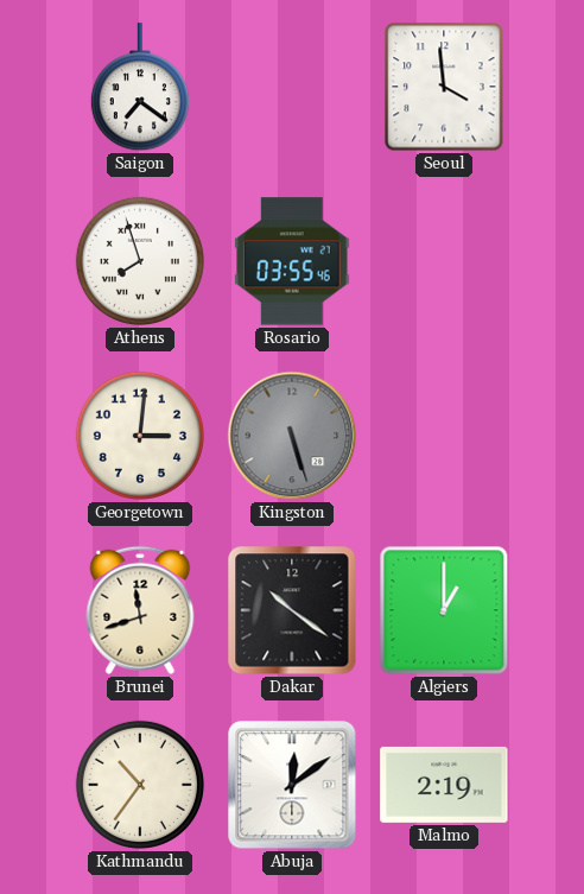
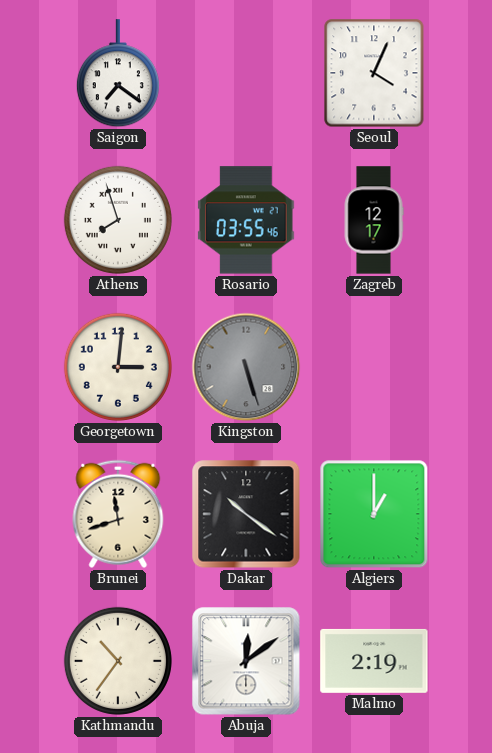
Seoul: 3:59 -> 4:04 (374, 73)
Zagreb: none -> 12:17 (374, 220)
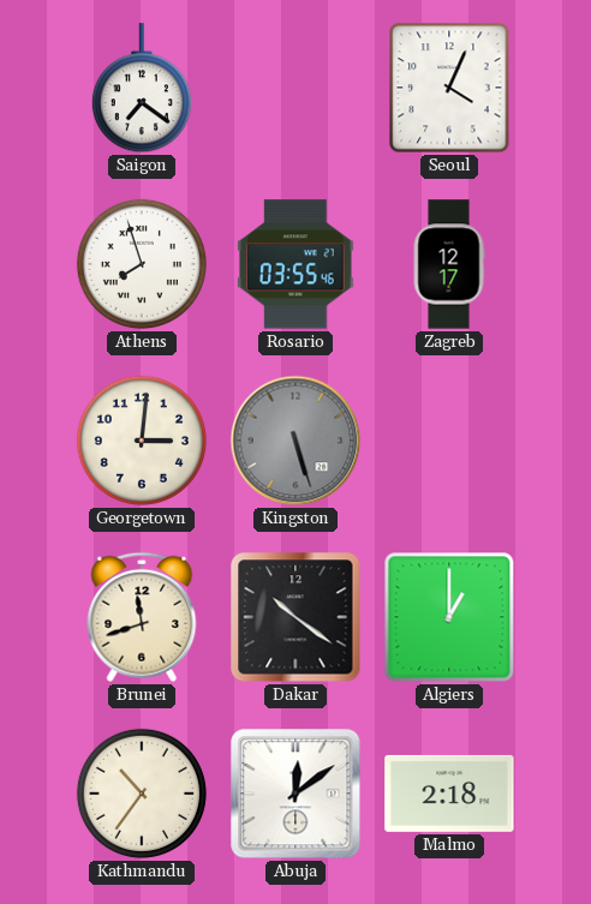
Malmo: 2:19 -> 2:18 (449, 794)
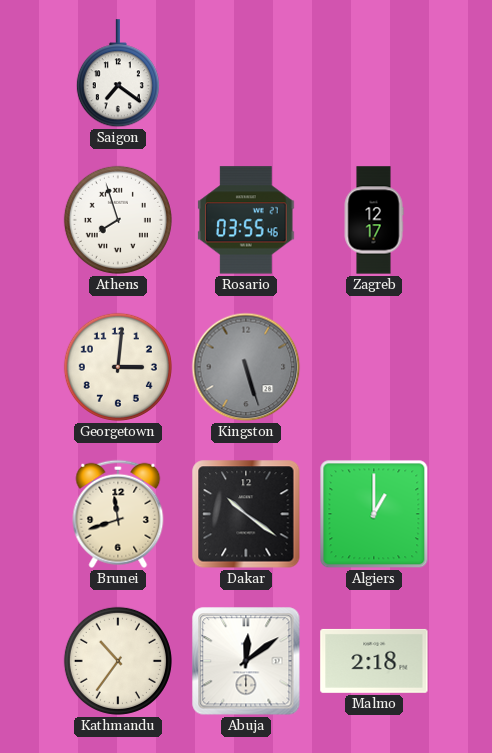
Seoul: 4:04 -> none (449, 88)
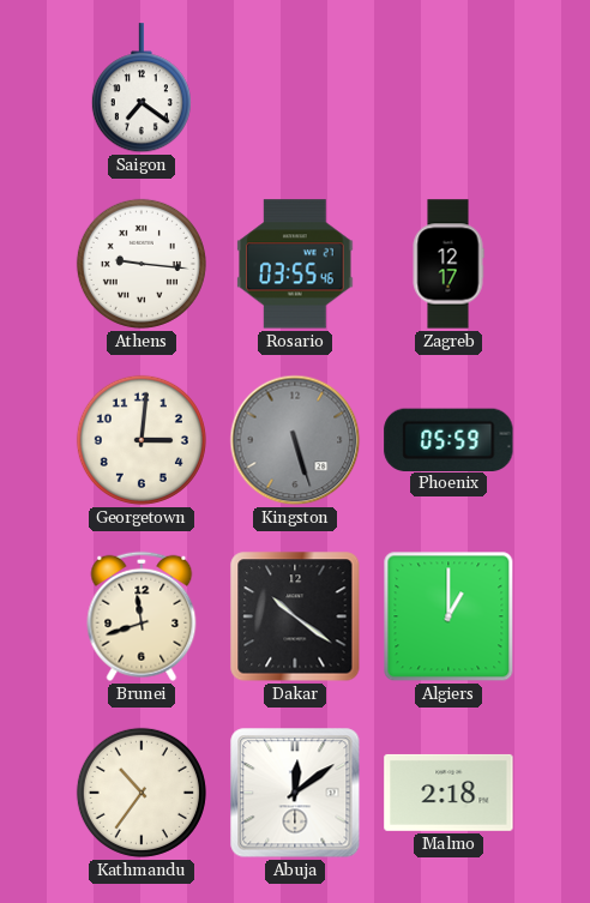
Athens: 7:57 -> 9:16 (142, 264)
Phoenix: none -> 05:59 (448, 439)
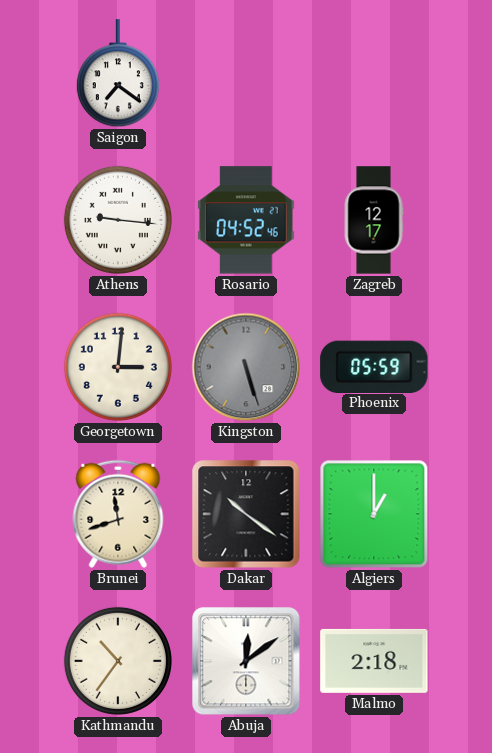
Rosario: 03:55 -> 04:52 (246, 220)
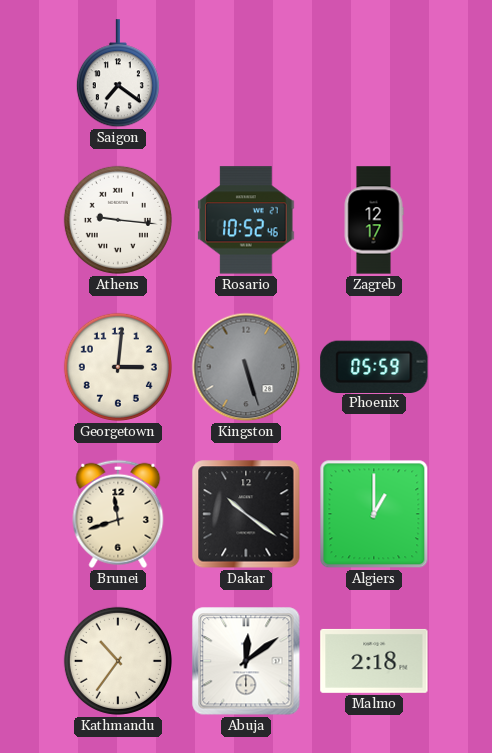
Rosario: 04:52 -> 10:52 (246, 220)
